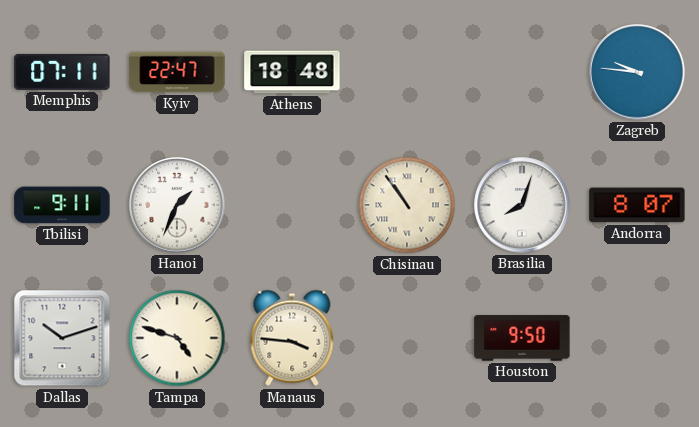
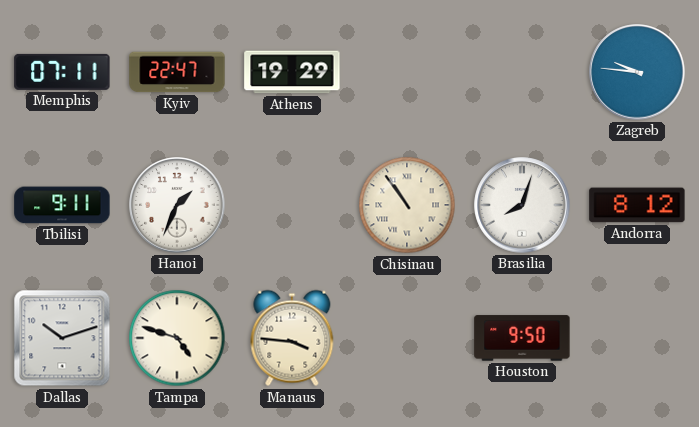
Athens: 18:48 -> 19:29 (292, 72)
Andorra: 8:07 -> 8:12 (637, 205)
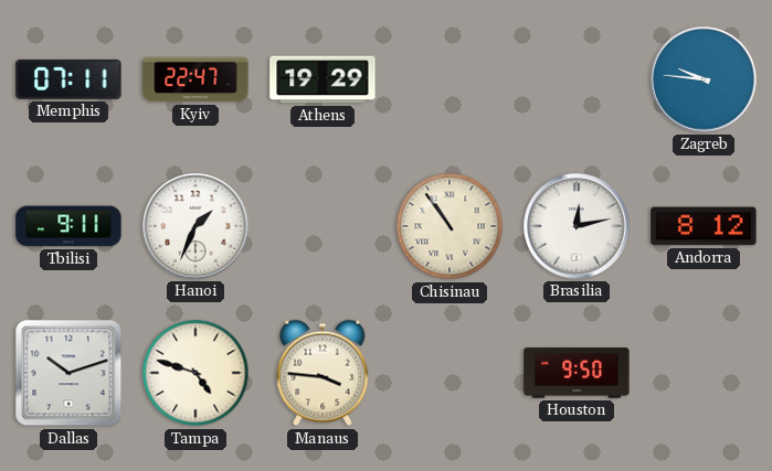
Brasilia: 8:03 -> 12:13 (577, 226)
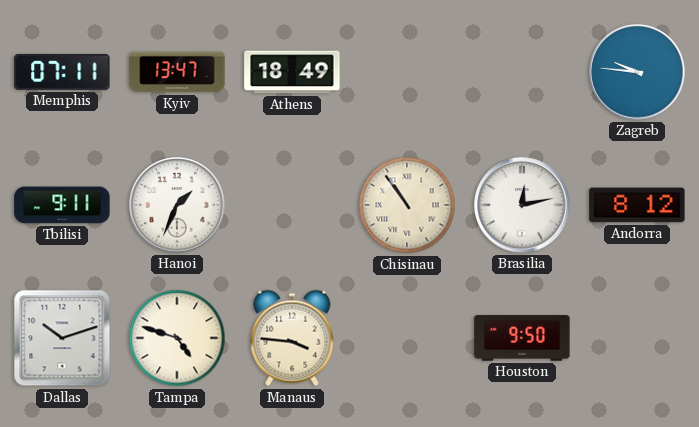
Kyiv: 22:47 -> 13:47 (177, 72)
Athens: 19:29 -> 18:49 (292, 72)
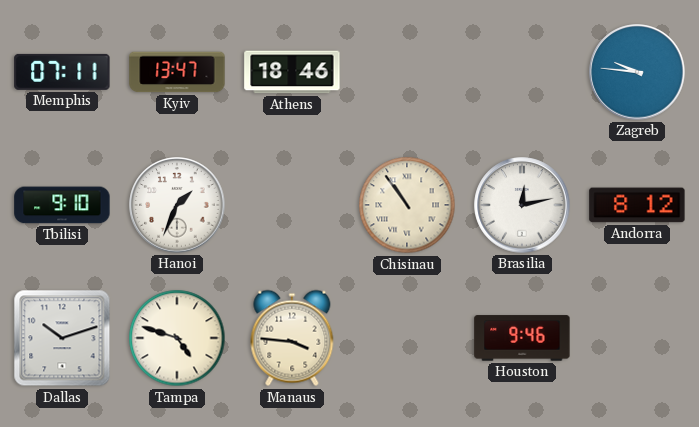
Athens: 18:49 -> 18:46 (292, 72)
Tbilisi: 9:11 -> 9:10 (62, 205)
Houston: 9:50 -> 9:46 (522, 338)
